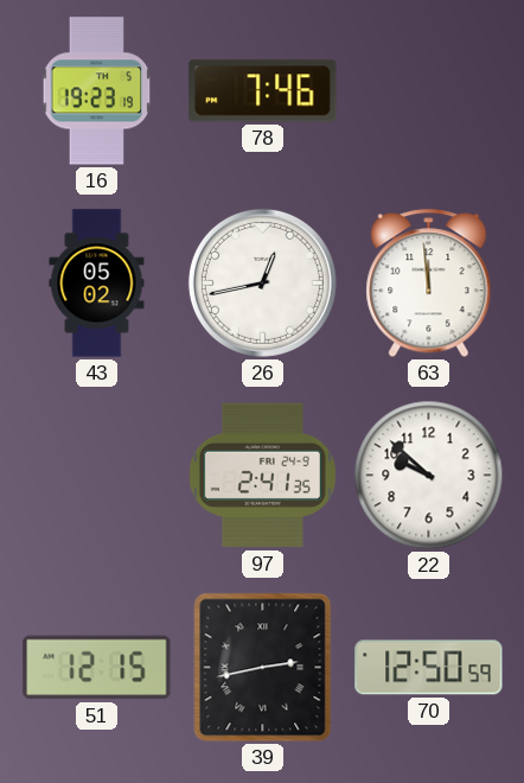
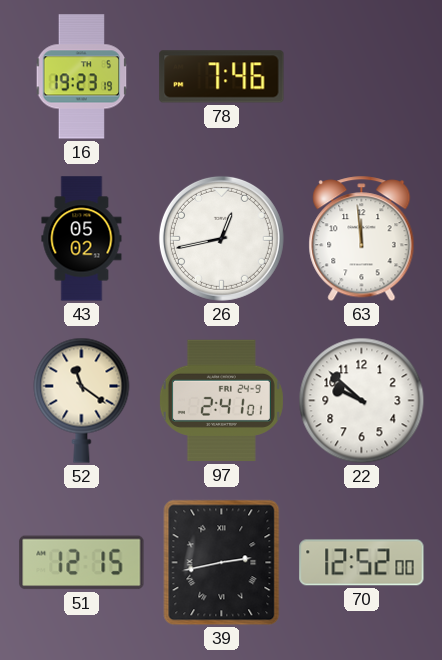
52: none -> 11:21 (82, 400)
97: 2:41:35 -> 2:41:01 (221, 401)
70: 12:50 -> 12:52 (362, 563)
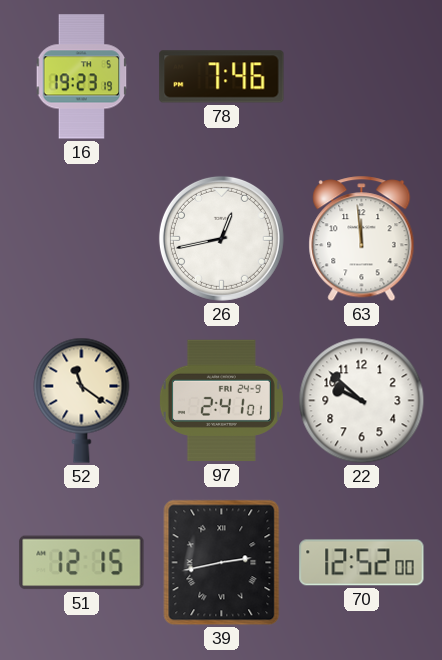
43: 05:02 -> none (82, 239)
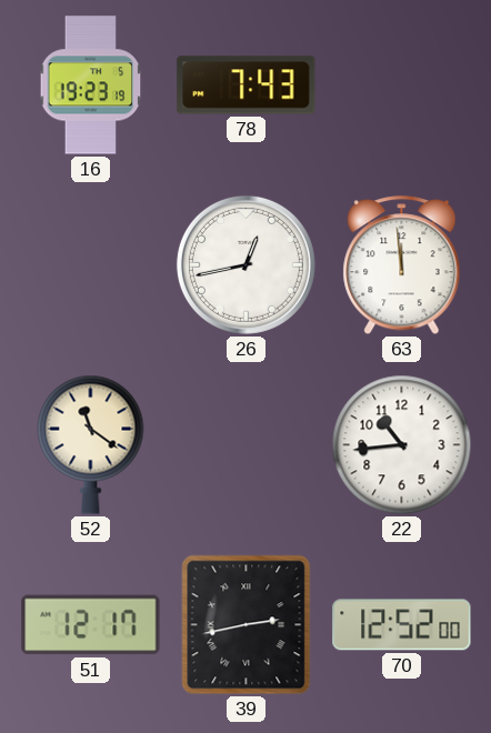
78: 7:46 -> 7:43 (247, 86)
97: 2:41 -> none (221, 401)
22: 9:52 -> 10:44 (402, 445)
51: 12:15 -> 12:17 (91, 625)
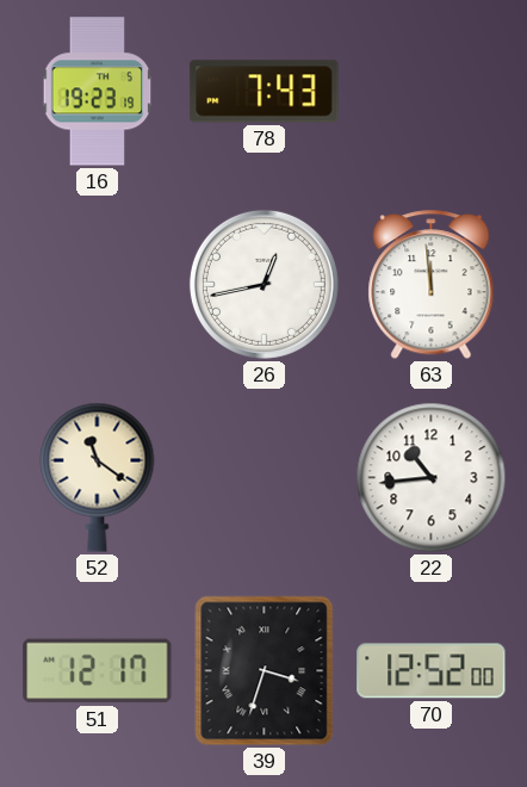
39: 2:43 -> 3:33 (265, 671)
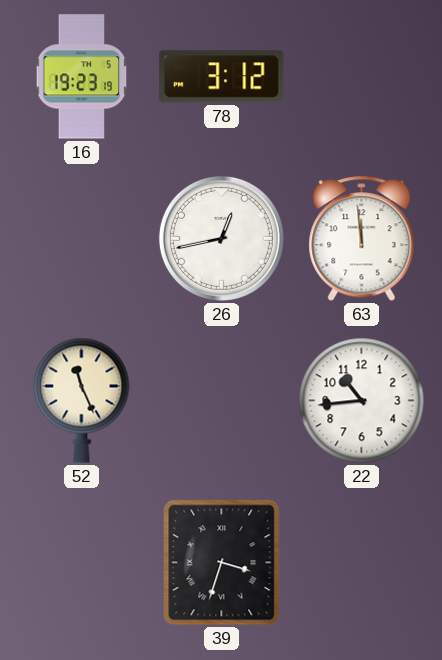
78: 7:43 -> 3:12 (222, 77)
52: 11:21 -> 11:26 (82, 400)
51: 12:17 -> none (98, 671)
70: 12:52 -> none (432, 671)
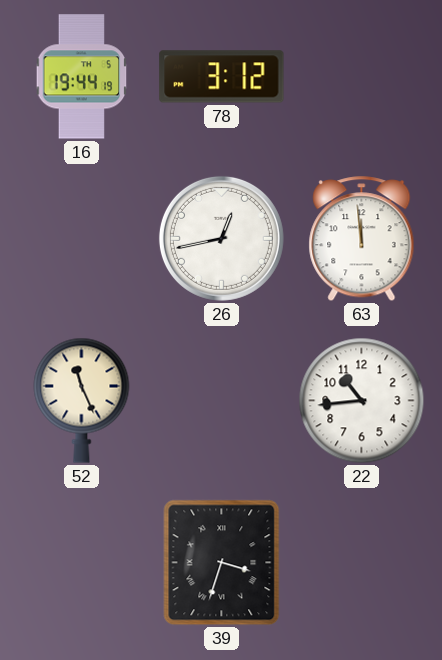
16: 19:23 -> 19:44 (82, 77)
